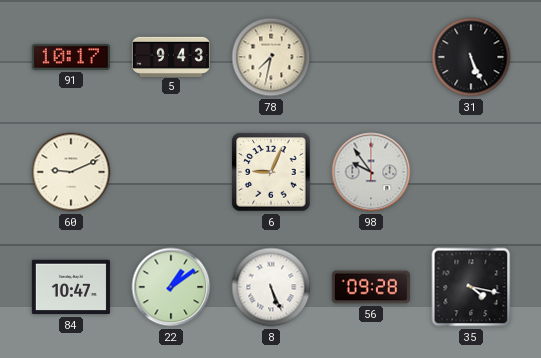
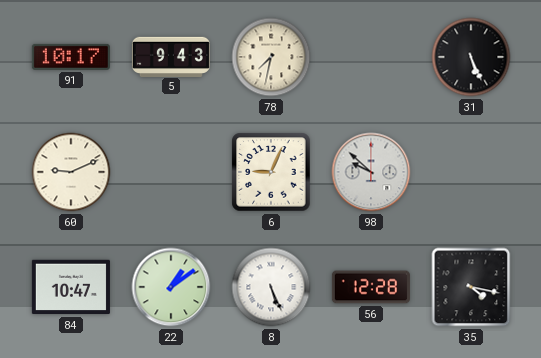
98: 9:54 -> 9:52 (371, 172)
56: 09:28 -> 12:28 (371, 287)
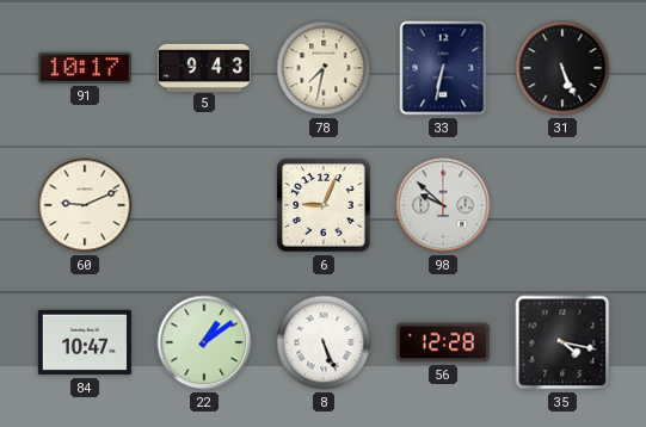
33: none -> 6:32 (443, 68)
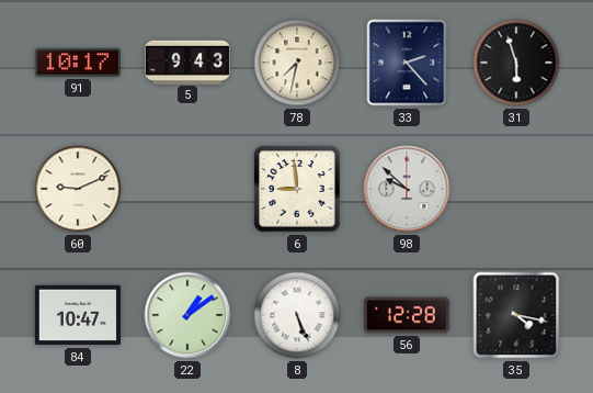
33: 6:32 -> 2:23 (407, 63)
31: 5:26 -> 5:57 (516, 63)
6: 9:04 -> 8:59 (297, 189)
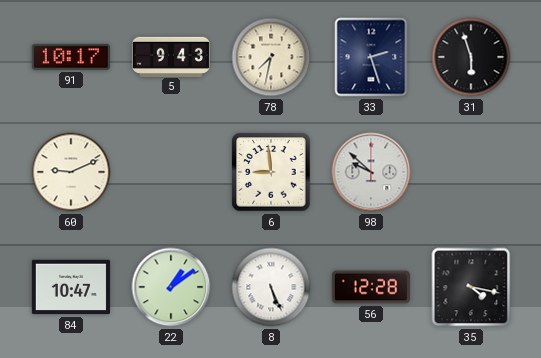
33: 2:23 -> 2:27 (371, 57)
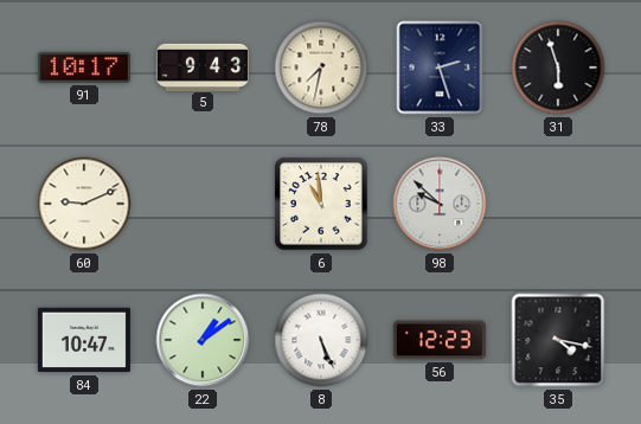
6: 8:59 -> 10:59 (321, 204)
56: 12:28 -> 12:23 (440, 340)
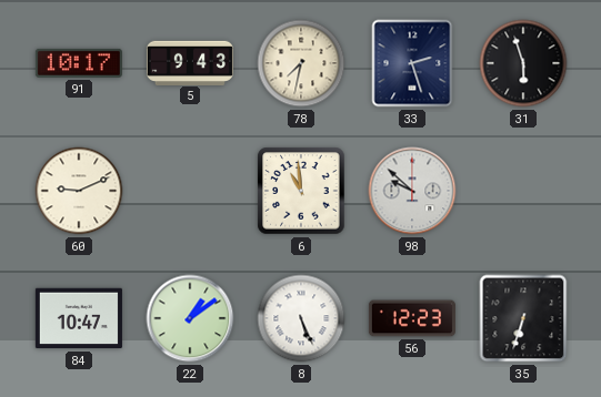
35: 4:17 -> 6:33 (523, 318)
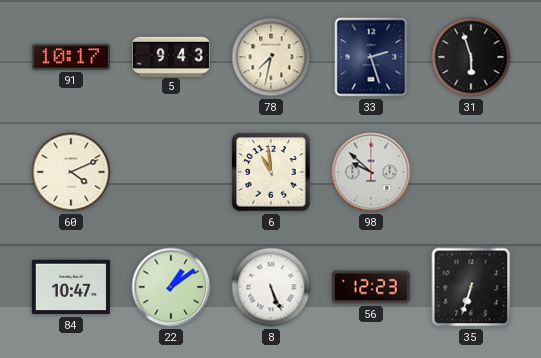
60: 9:11 -> 4:11 (71, 172)
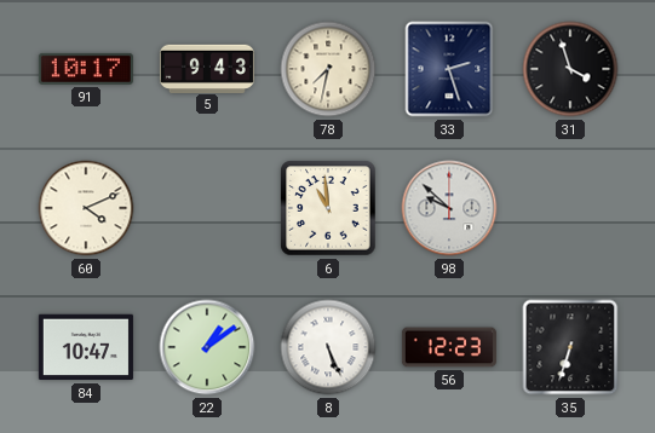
31: 5:57 -> 3:57 (570, 69)
